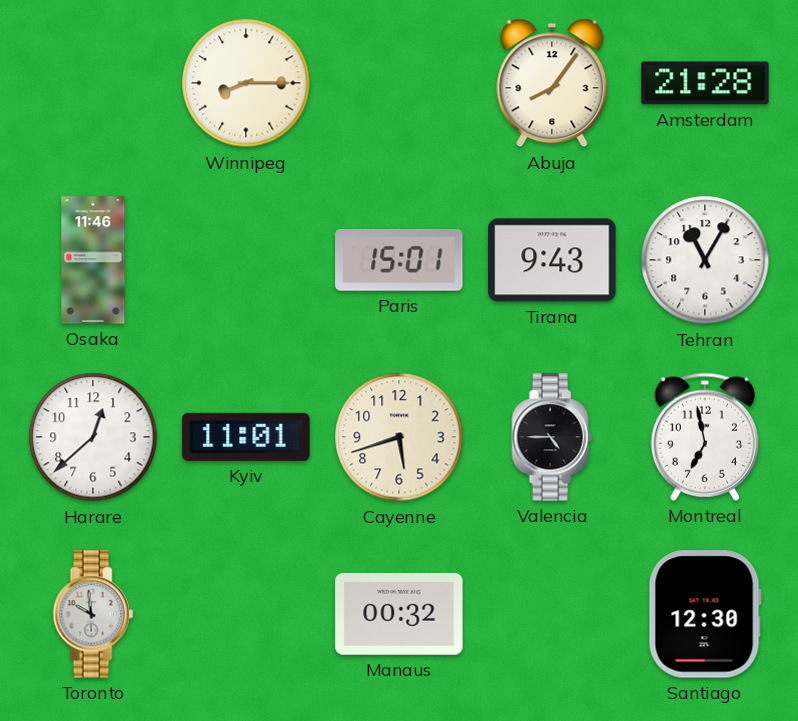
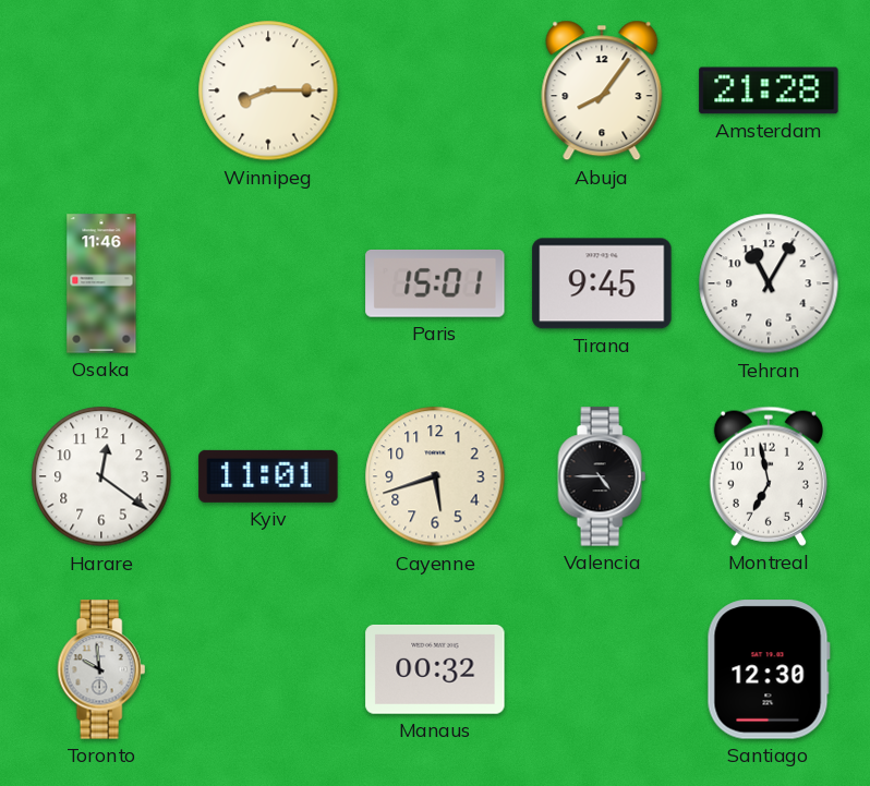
Tirana: 9:43 -> 9:45 (602, 283)
Harare: 12:38 -> 12:21 (101, 476)
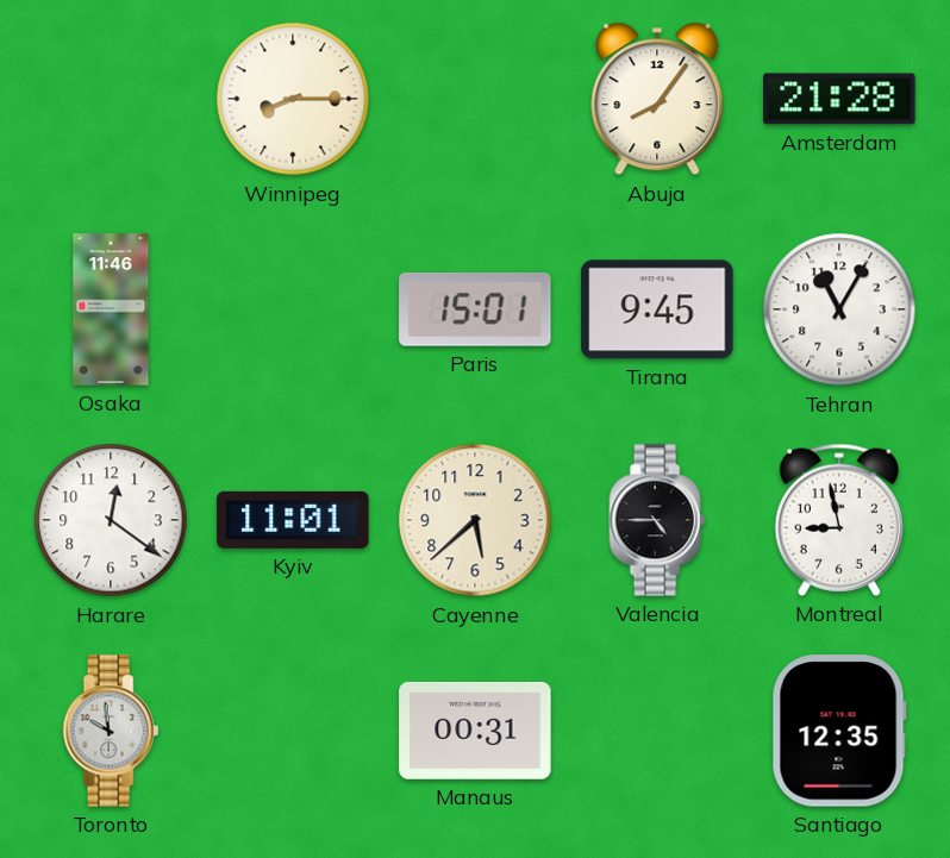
Cayenne: 5:42 -> 5:38 (475, 520)
Montreal: 6:58 -> 8:58 (839, 520)
Manaus: 00:32 -> 00:31 (475, 731)
Santiago: 12:30 -> 12:35 (839, 731)
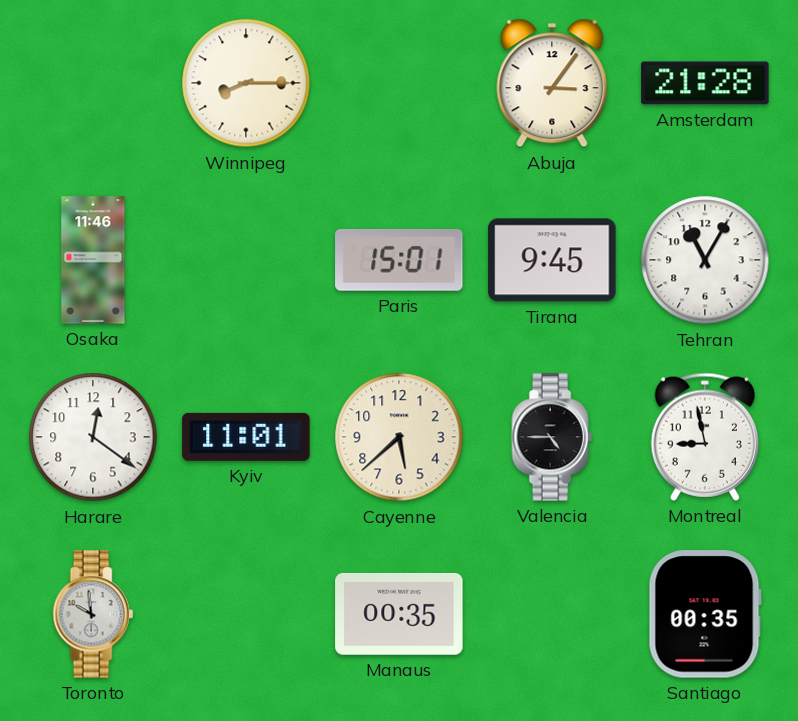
Abuja: 8:06 -> 3:06 (552, 83)
Manaus: 00:31 -> 00:35 (399, 614)
Santiago: 12:35 -> 00:35 (705, 614)
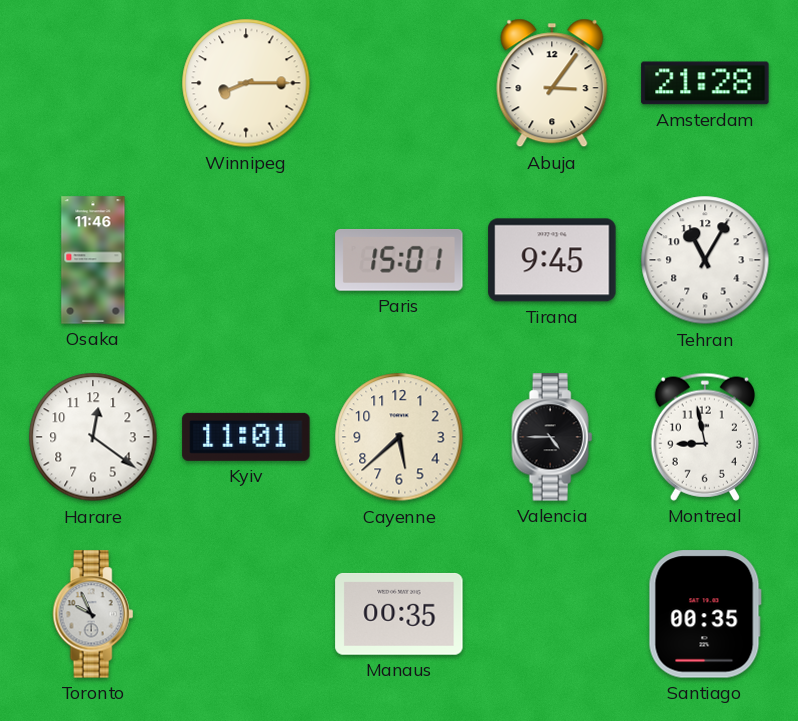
Toronto: 9:59 -> 9:56 (93, 614)
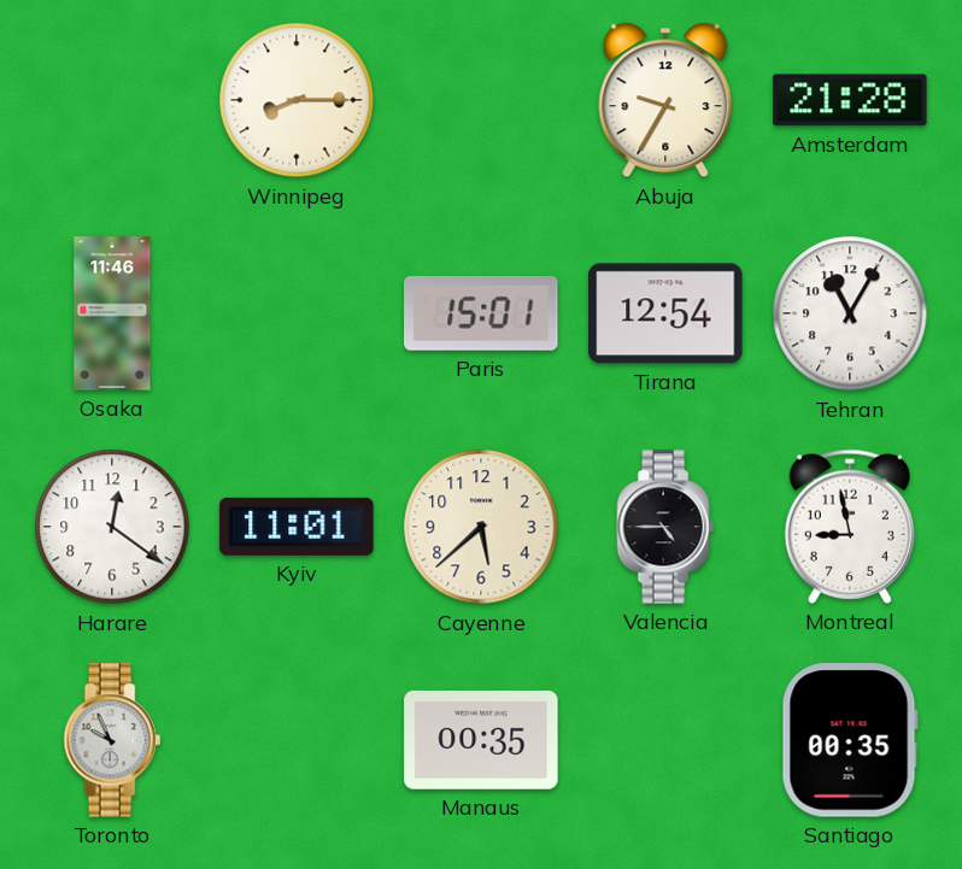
Abuja: 3:06 -> 9:35 (665, 100)
Tirana: 9:45 -> 12:54 (665, 313)
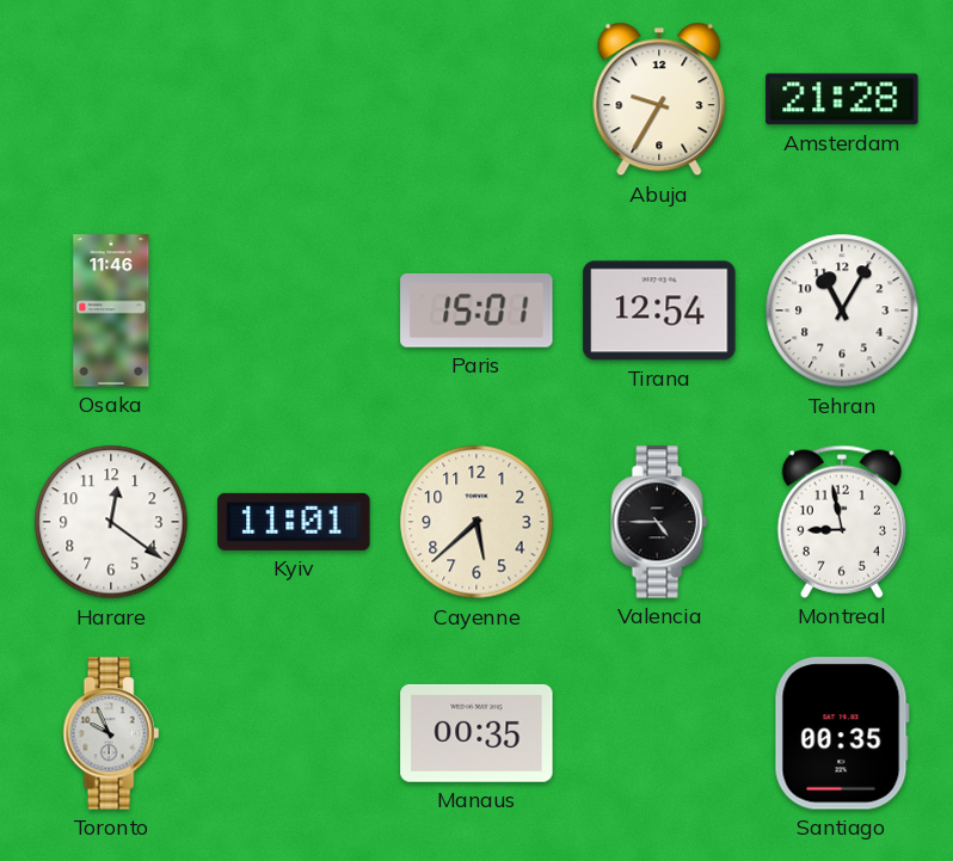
Winnipeg: 8:15 -> none (297, 100)
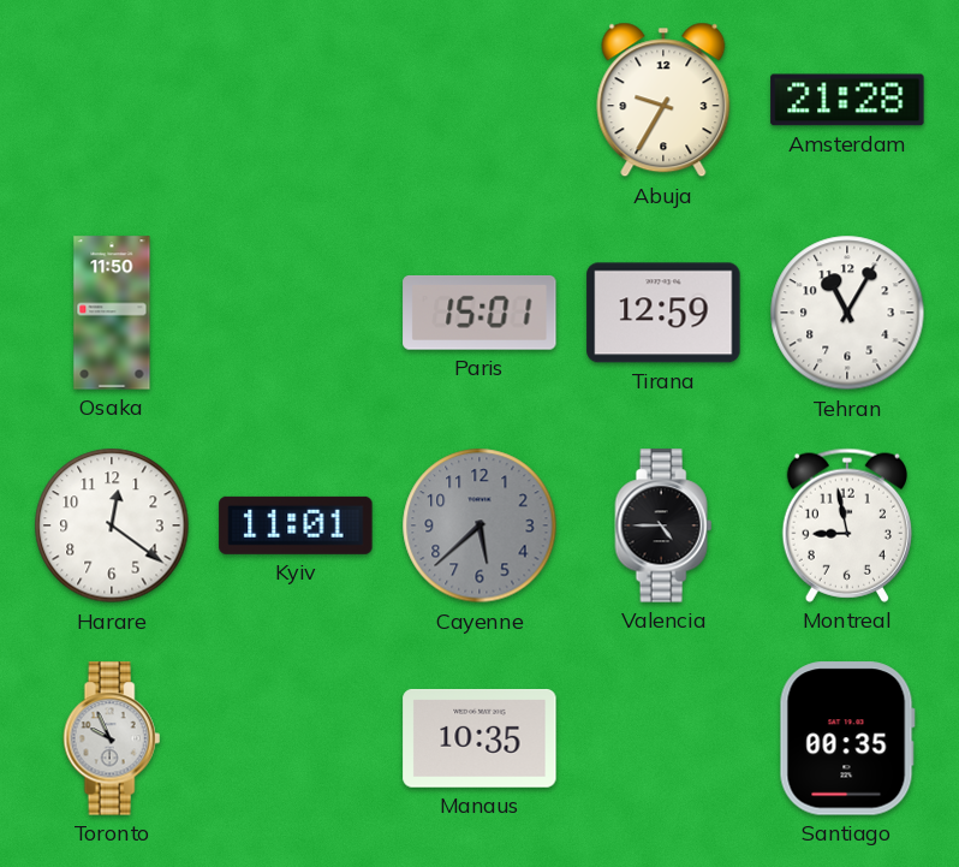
Osaka: 11:46 -> 11:50 (112, 313)
Tirana: 12:54 -> 12:59 (663, 313)
Cayenne dial: cream -> grey (479, 525)
Manaus: 00:35 -> 10:35 (479, 738)
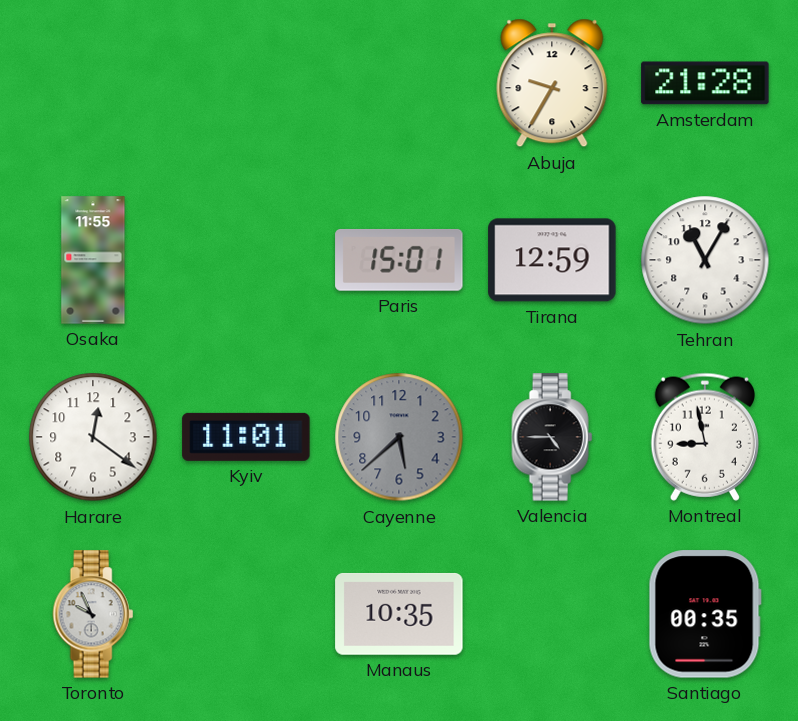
Osaka: 11:50 -> 11:55 (93, 260)
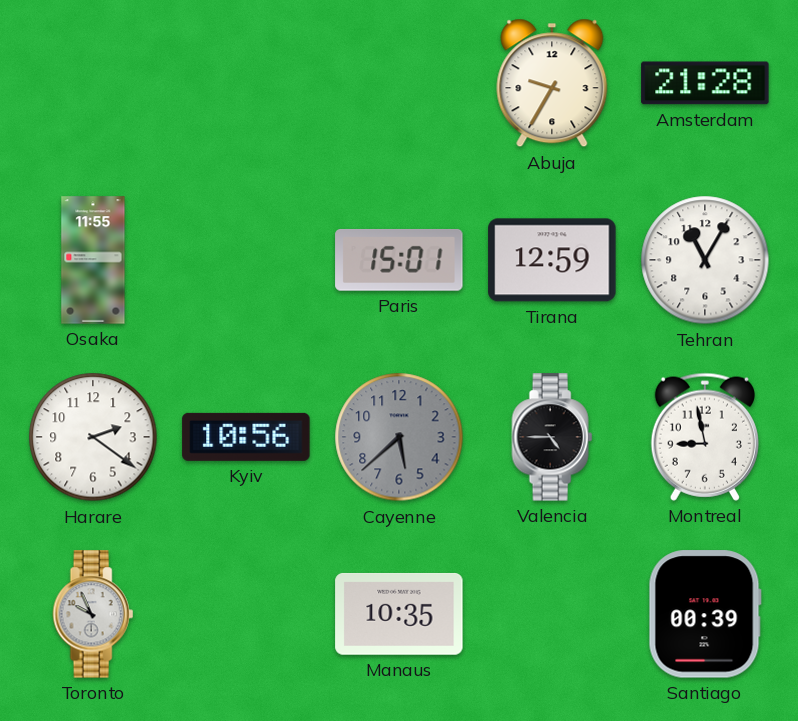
Harare: 12:21 -> 2:21 (93, 437)
Kyiv: 11:01 -> 10:56 (246, 437)
Santiago: 00:35 -> 00:39 (705, 614)
